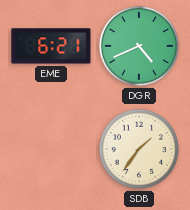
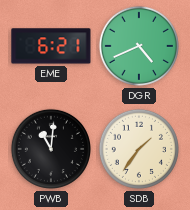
PWB: none -> 11:01 (51, 149)
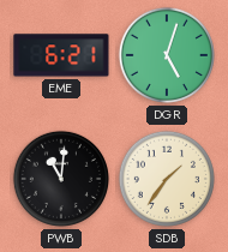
DGR: 4:41 -> 5:03 (167, 55)
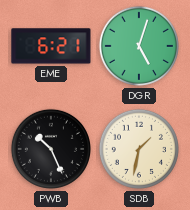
PWB: 11:01 -> 10:26 (51, 149)
SDB: 1:36 -> 1:32 (139, 149)
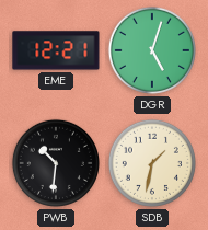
EME: 6:21 -> 12:21 (56, 50)
PWB: 10:26 -> 10:31 (56, 163)
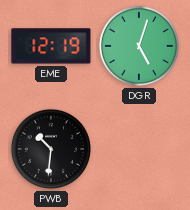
EME: 12:21 -> 12:19 (51, 46)
SDB: 1:32 -> none (152, 163)
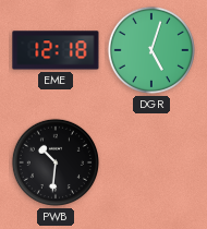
EME: 12:19 -> 12:18 (56, 50)
